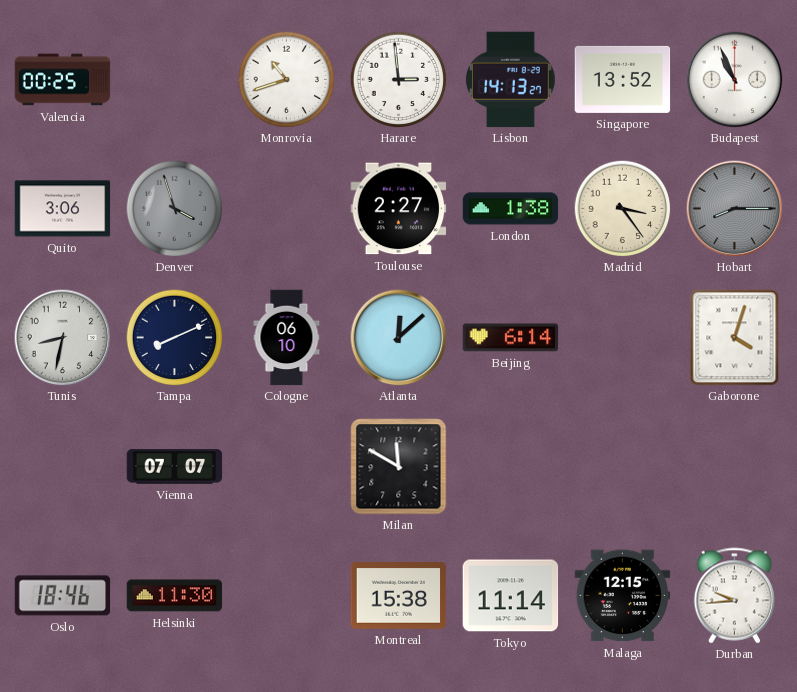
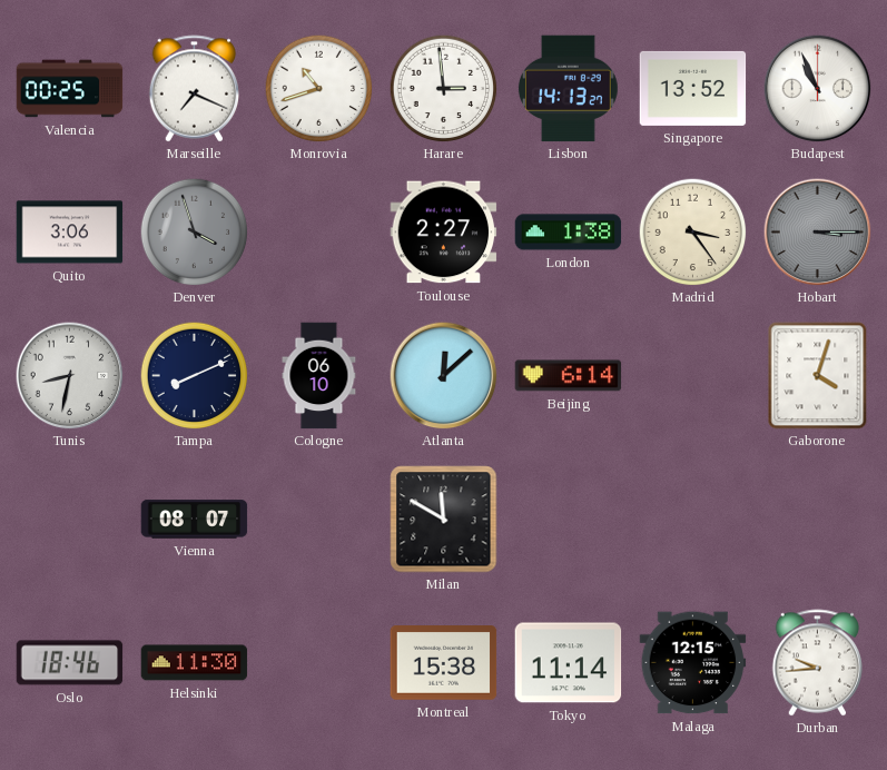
Marseille: none -> 7:19 (195, 89)
Hobart: 8:15 -> 3:15 (818, 233)
Vienna: 07:07 -> 08:07 (195, 520)
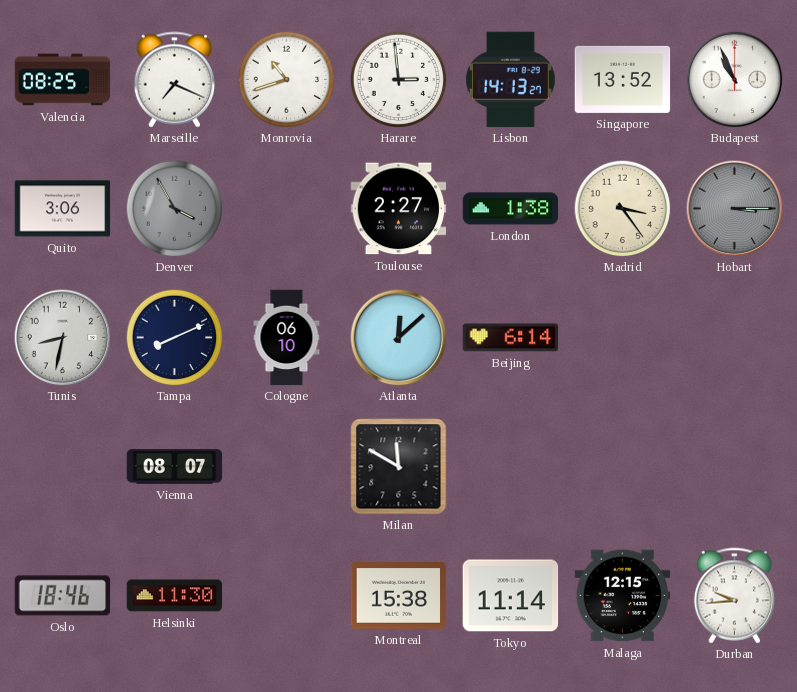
Valencia: 00:25 -> 08:25 (63, 80)
Denver: 3:57 -> 3:55 (174, 208)
Gaborone: 4:03 -> none (818, 376)
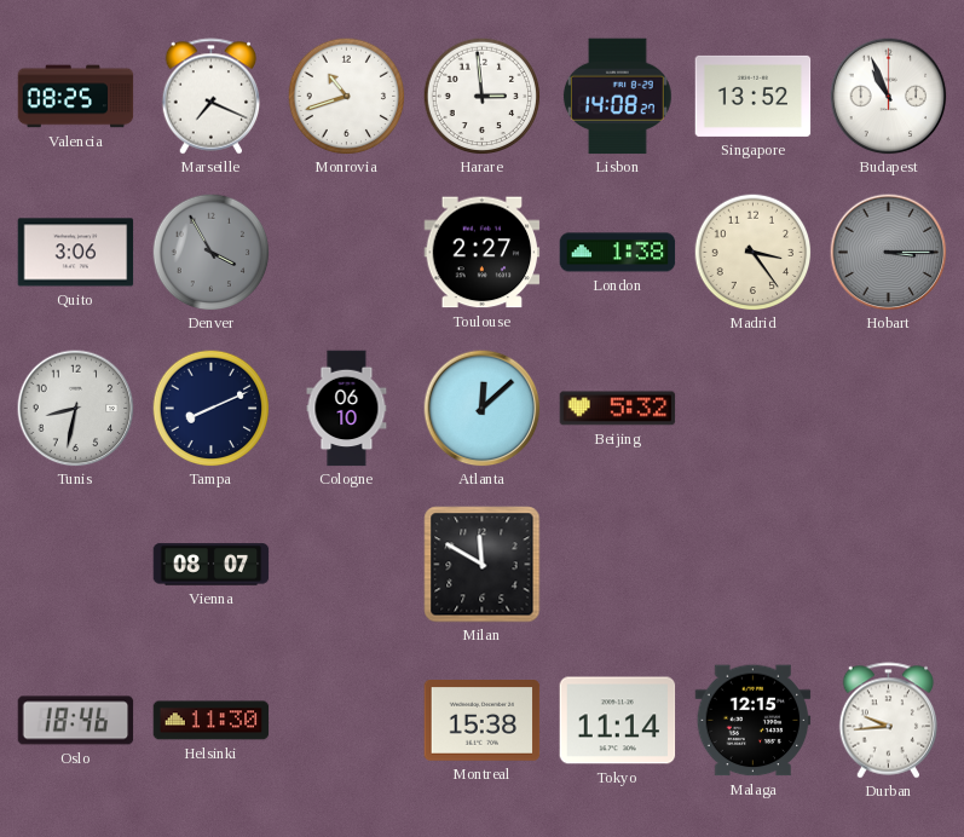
Lisbon: 14:13 -> 14:08 (617, 97)
Beijing: 6:14 -> 5:32 (618, 409)
